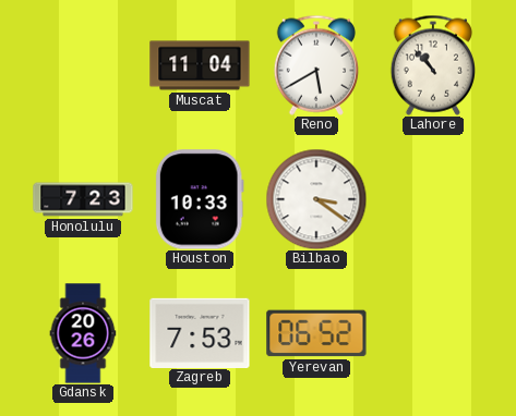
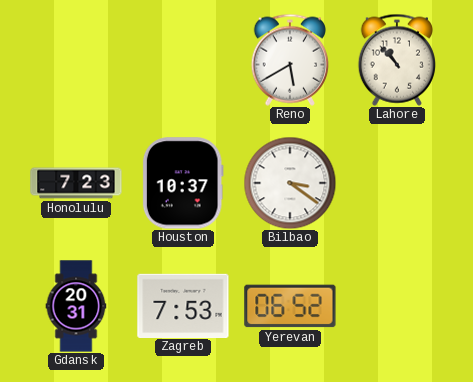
Muscat: 11:04 -> none (200, 65)
Houston: 10:33 -> 10:37 (183, 183)
Gdansk: 20:26 -> 20:31 (76, 306)
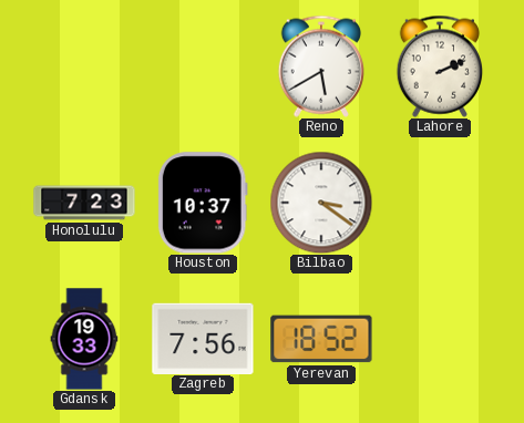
Lahore: 10:53 -> 2:11 (439, 66)
Gdansk: 20:31 -> 19:33 (84, 339)
Zagreb: 7:53 -> 7:56 (203, 338)
Yerevan: 06:52 -> 18:52 (321, 339)
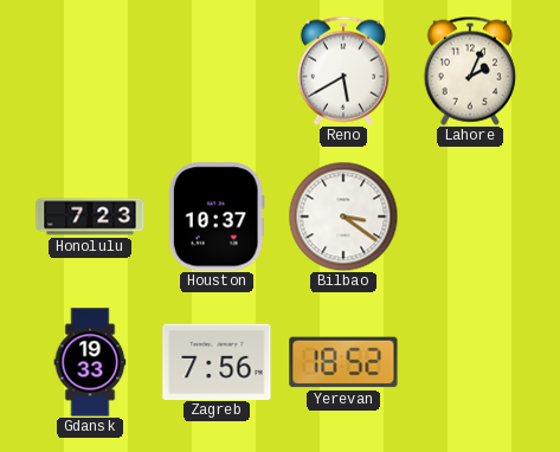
Lahore: 2:11 -> 2:04 (469, 71)
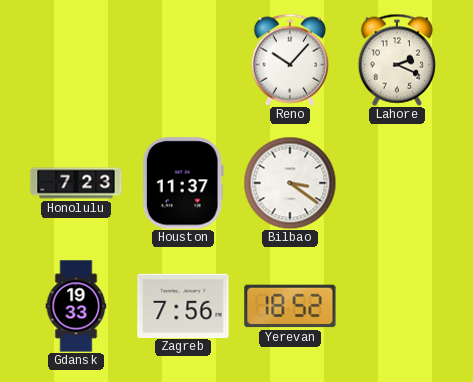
Reno: 5:40 -> 10:07 (289, 60)
Lahore: 2:04 -> 2:19 (396, 60)
Houston: 10:37 -> 11:37 (183, 183)
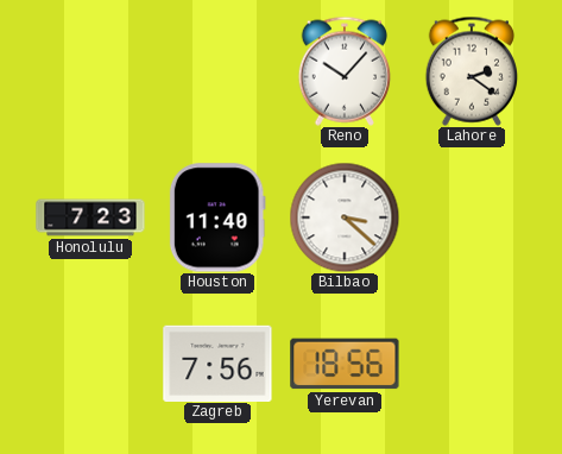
Lahore: 2:19 -> 2:21 (471, 71)
Houston: 11:37 -> 11:40 (217, 217)
Bilbao: 3:21 -> 3:22 (345, 217)
Gdansk: 19:33 -> none (76, 306)
Yerevan: 18:52 -> 18:56 (345, 364)
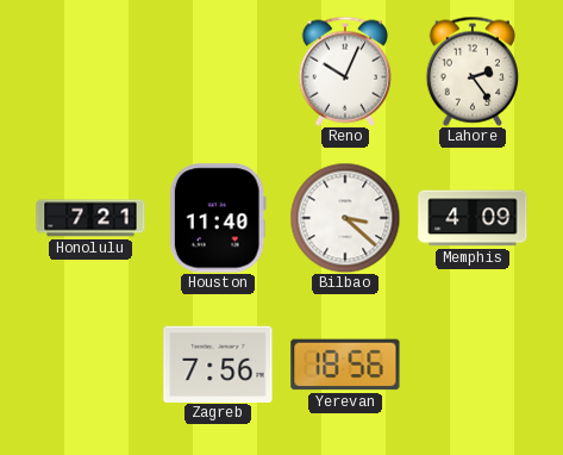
Reno: 10:07 -> 10:04 (344, 71)
Lahore: 2:21 -> 2:24 (471, 71)
Honolulu: 7:23 -> 7:21 (90, 218)
Memphis: none -> 4:09 (473, 218)
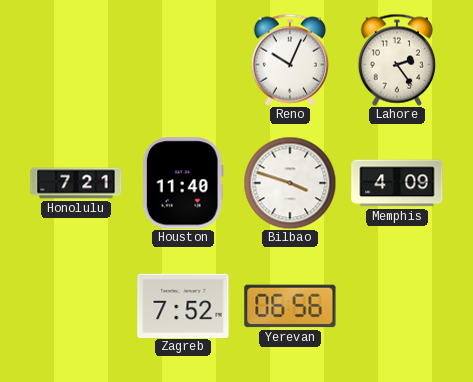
Bilbao: 3:22 -> 3:48 (290, 183)
Zagreb: 7:56 -> 7:52 (183, 305)
Yerevan: 18:56 -> 06:56 (290, 306)
